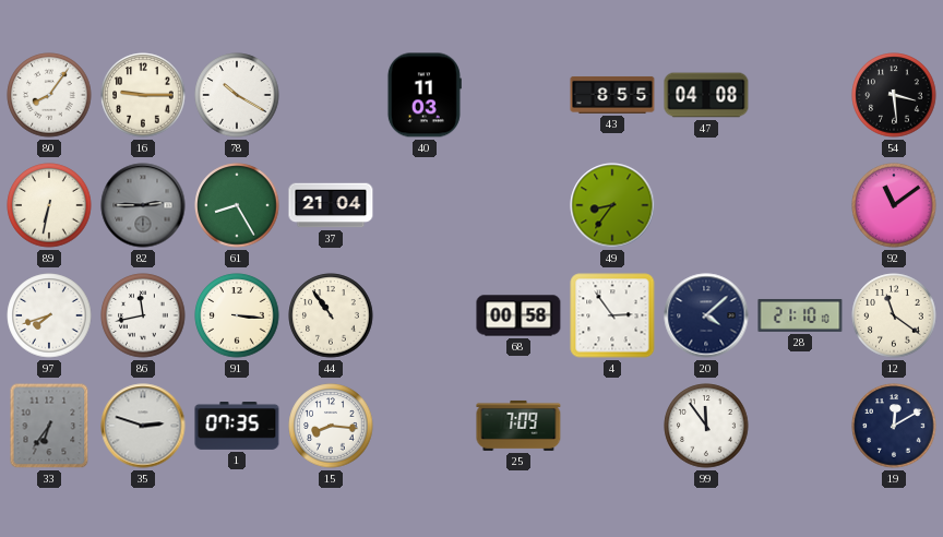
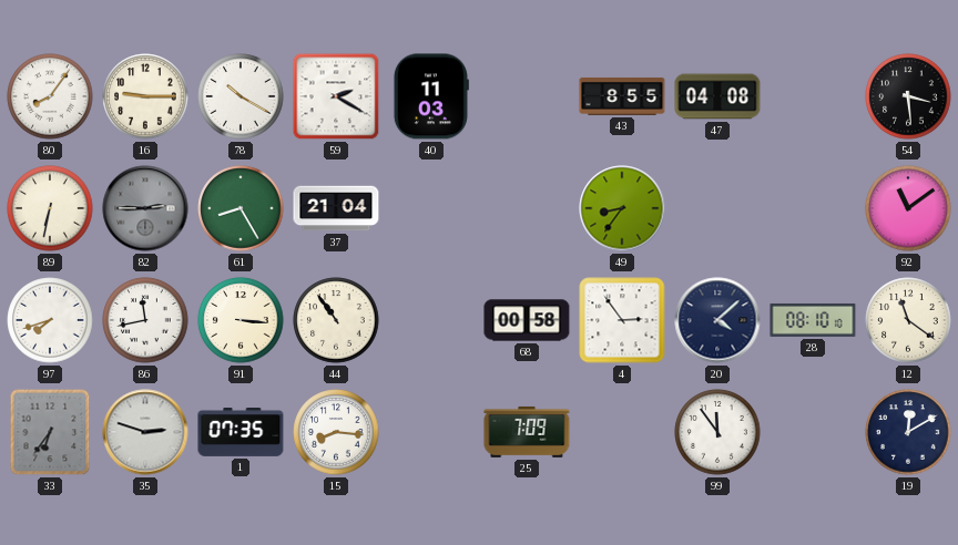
59: none -> 2:20 (336, 96)
28: 21:10 -> 08:10 (813, 320)
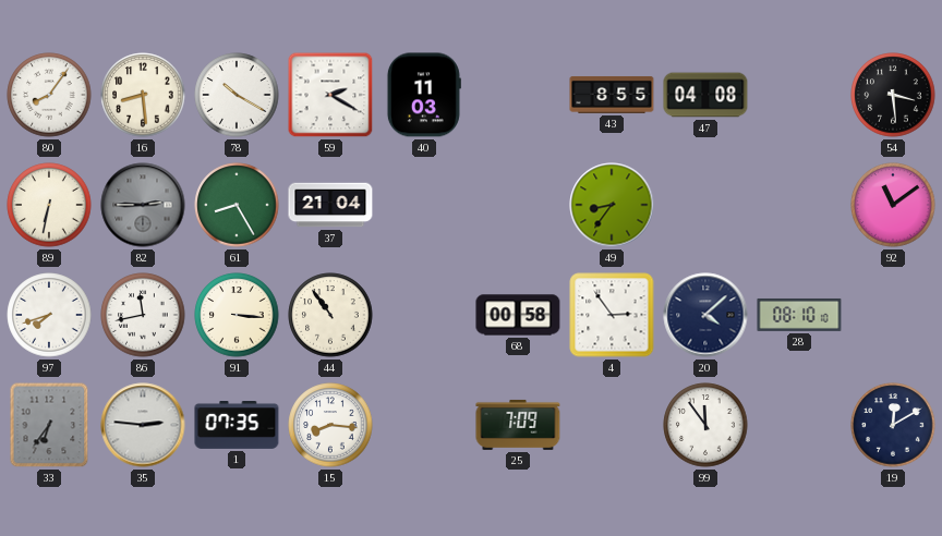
16: 9:15 -> 8:29 (143, 95)
12: 11:21 -> none (908, 320)
35: 2:48 -> 2:46 (143, 425)
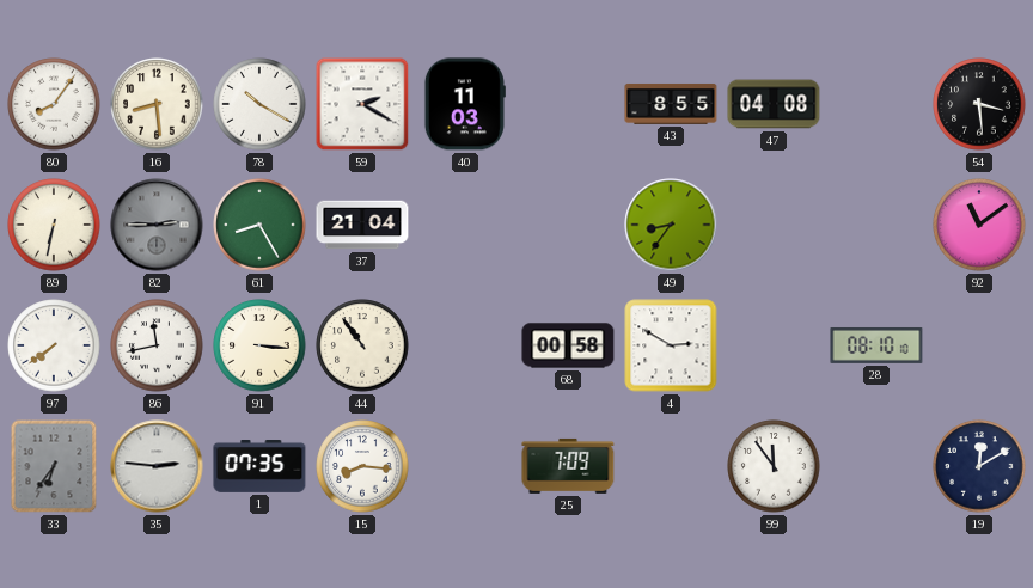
97: 7:42 -> 7:39 (54, 345)
4: 2:54 -> 2:50 (671, 345)
20: 4:08 -> none (705, 315)
